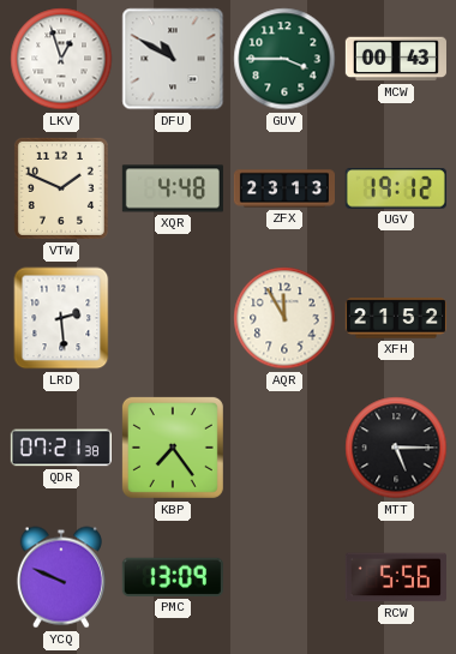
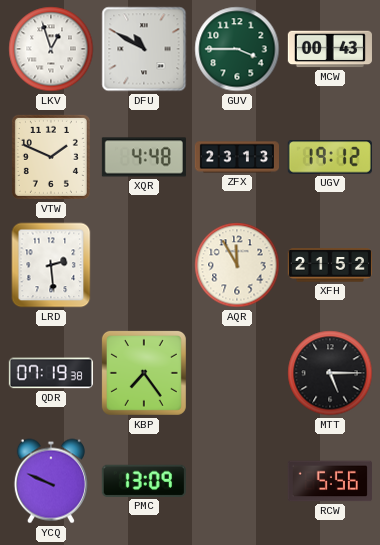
QDR: 07:21 -> 07:19 (51, 373)
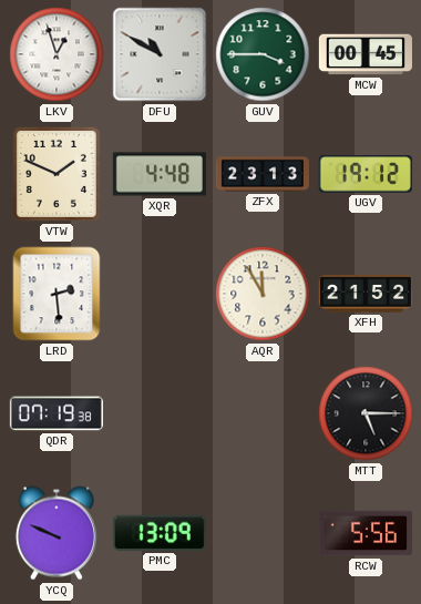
MCW: 00:43 -> 00:45 (366, 54)
KBP: 7:24 -> none (144, 373)
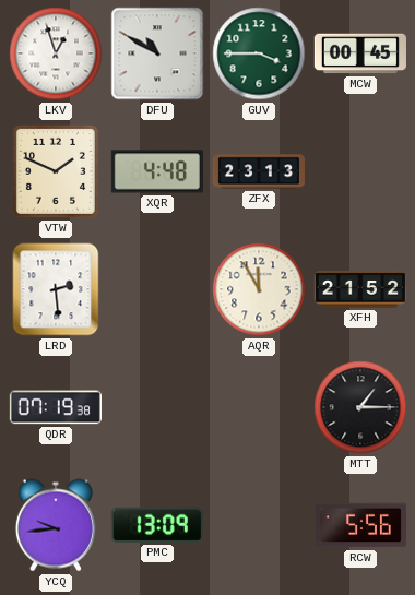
UGV: 19:12 -> none (366, 174)
MTT: 5:15 -> 1:15 (360, 407)
YCQ: 9:49 -> 9:44 (56, 525)
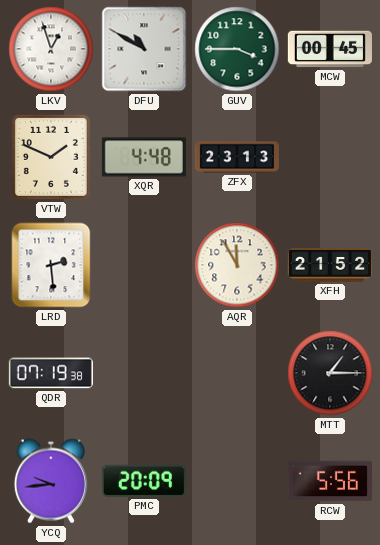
PMC: 13:09 -> 20:09 (144, 481)
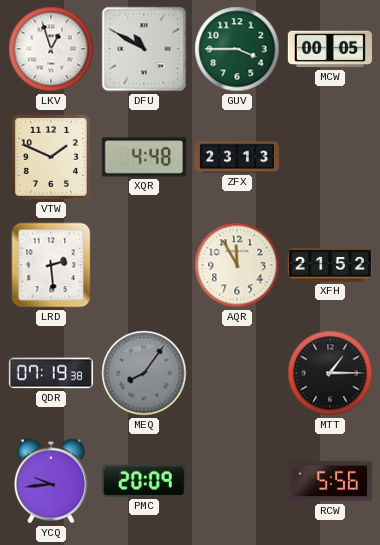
MCW: 00:45 -> 00:05 (330, 49)
MEQ: none -> 8:06 (144, 373)
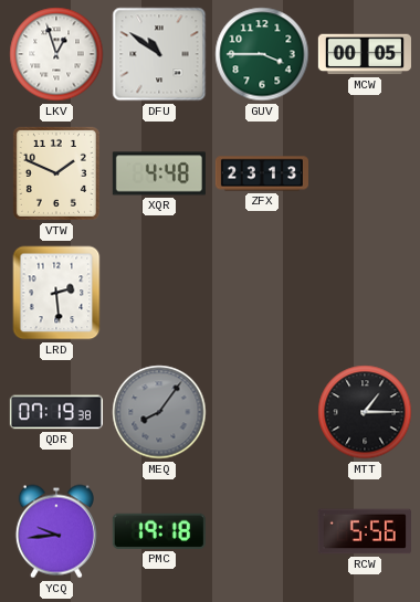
DFU: 10:50 -> 10:51 (159, 54)
AQR: 11:55 -> none (237, 265)
XFH: 21:52 -> none (330, 265)
PMC: 20:09 -> 19:18 (159, 531)
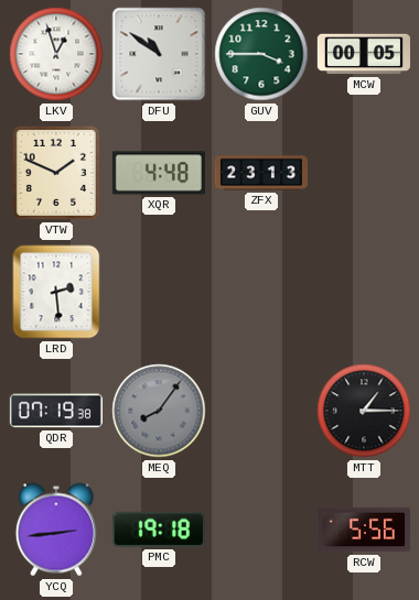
YCQ: 9:44 -> 2:44 (56, 530)
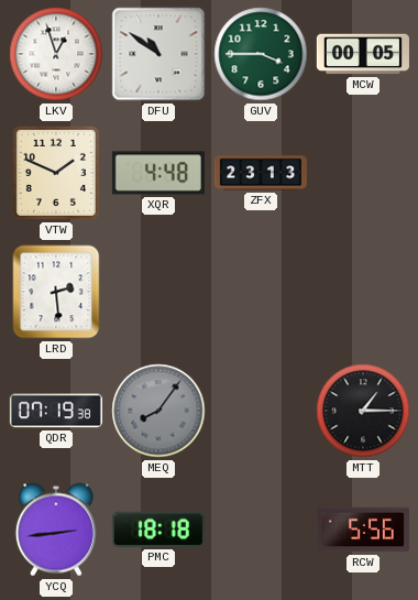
PMC: 19:18 -> 18:18 (158, 530)
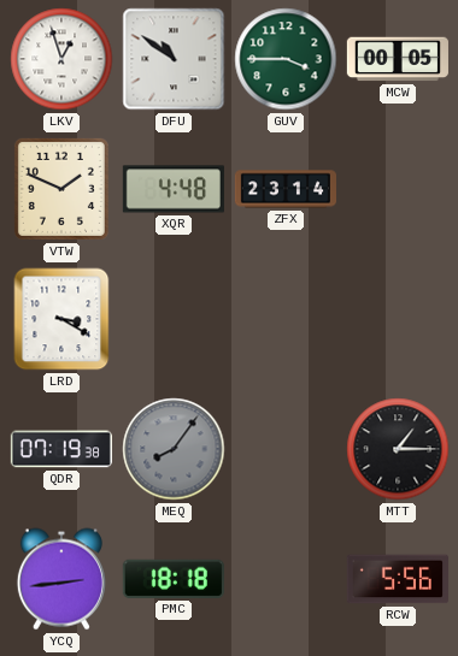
ZFX: 23:13 -> 23:14 (284, 189)
LRD: 2:29 -> 3:20 (61, 319)
